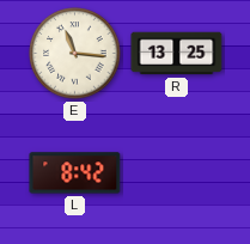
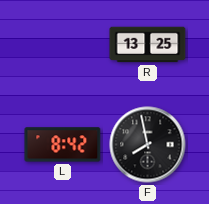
E: 11:16 -> none (75, 54)
F: none -> 7:58 (148, 145)
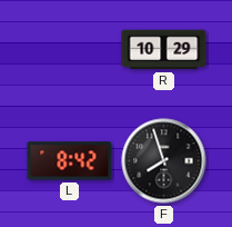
R: 13:25 -> 10:29 (164, 50)
F: 7:58 -> 7:57 (164, 161)
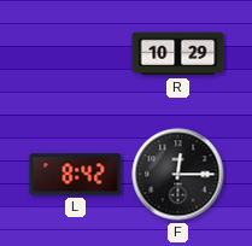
F: 7:57 -> 12:15 (178, 175)
